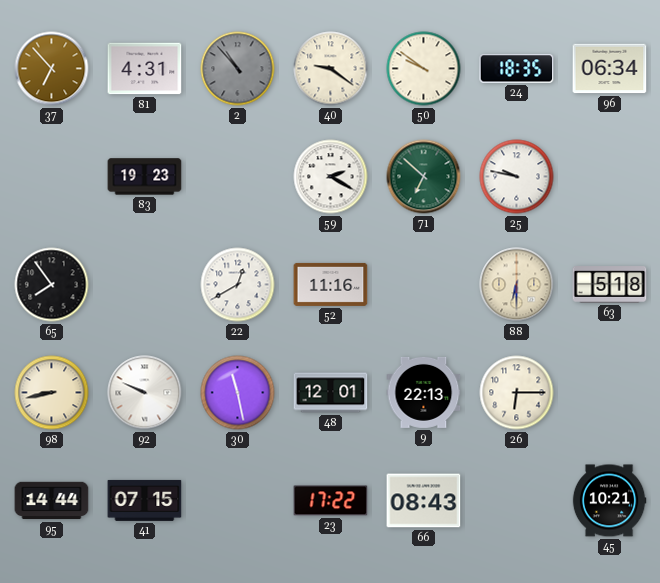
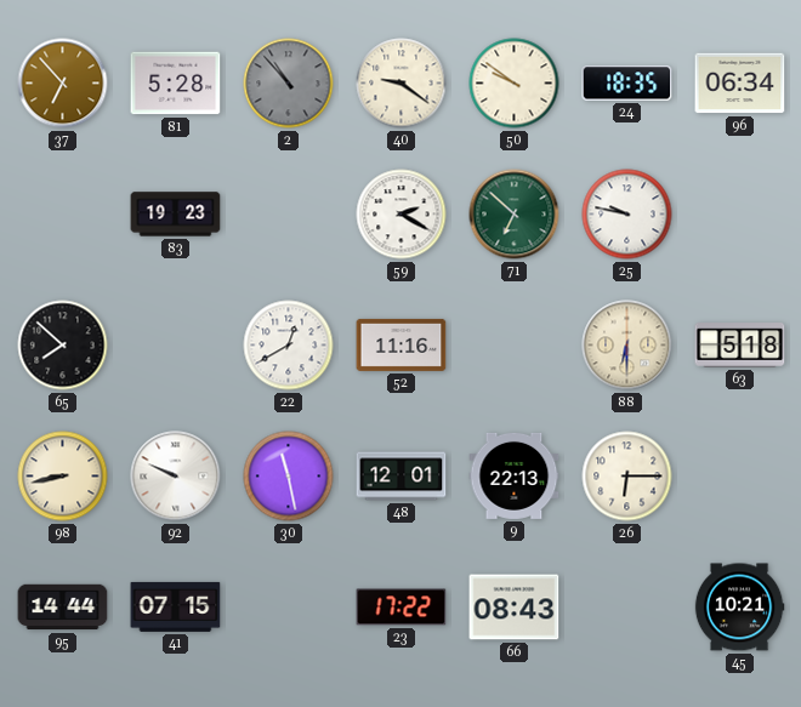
81: 4:31 -> 5:28 (176, 84)
65: 7:54 -> 7:52 (63, 346)
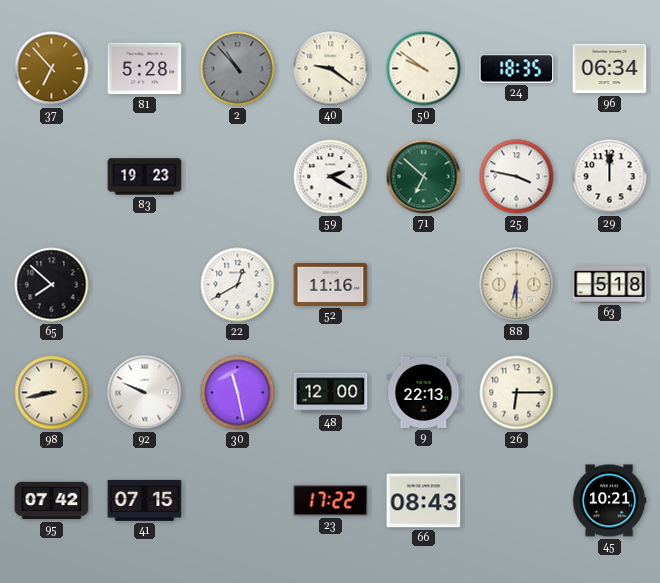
25: 9:47 -> 3:47 (517, 177)
29: none -> 12:00 (610, 177)
48: 12:01 -> 12:00 (331, 393)
95: 14:44 -> 07:42 (52, 501)
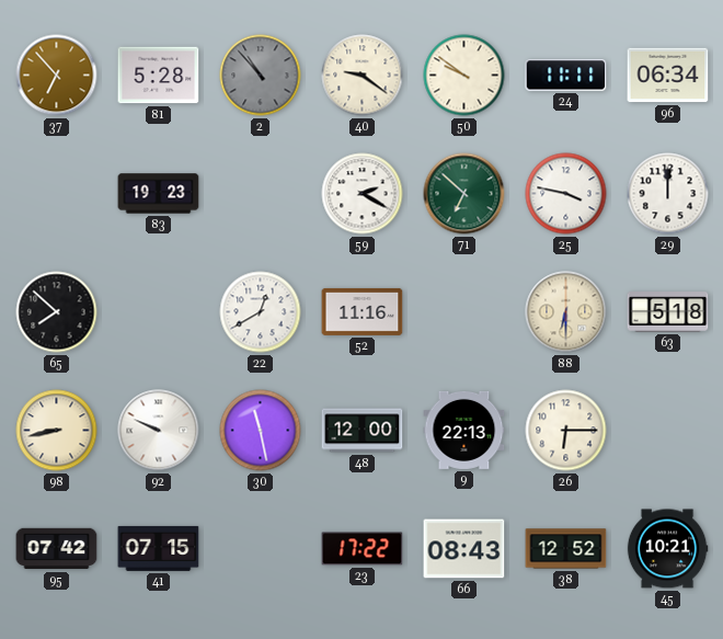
24: 18:35 -> 11:11 (566, 76)
38: none -> 12:52 (566, 549)
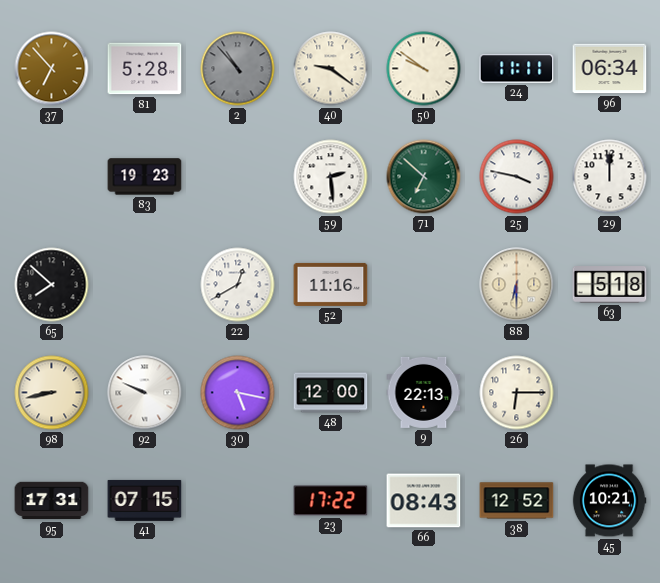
59: 2:20 -> 2:29 (331, 177)
30: 11:28 -> 5:17 (238, 393)
95: 07:42 -> 17:31 (52, 501)
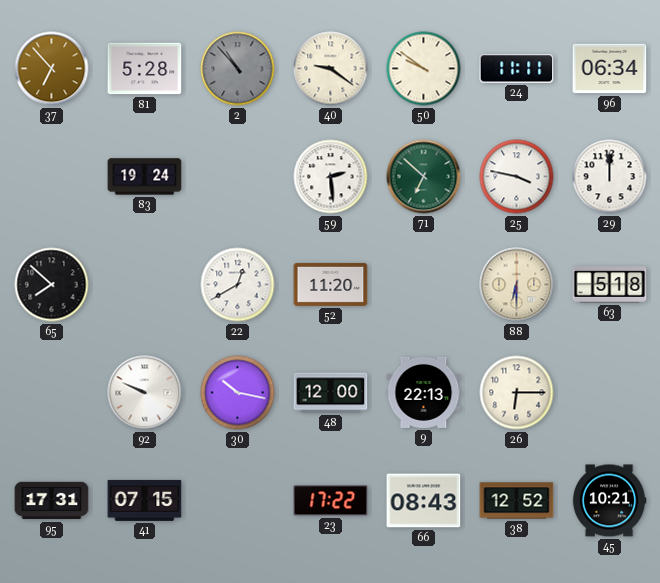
83: 19:23 -> 19:24 (145, 177)
52: 11:16 -> 11:20 (331, 284)
98: 8:43 -> none (52, 393)
30: 5:17 -> 10:17 (238, 393)
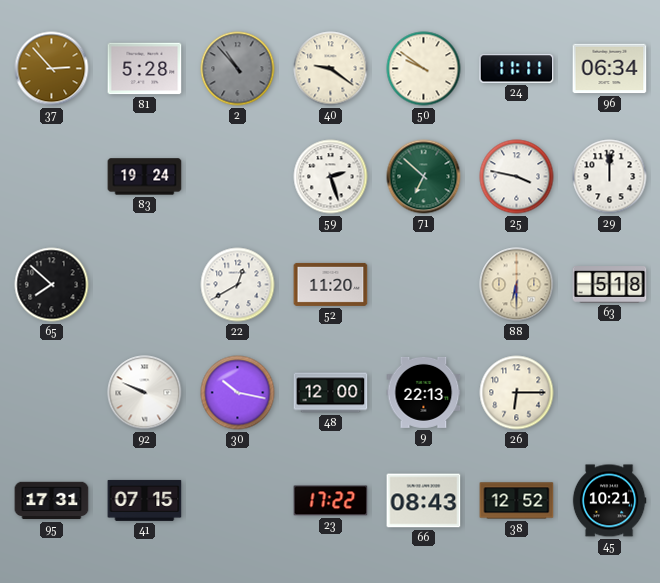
37: 6:53 -> 2:53 (52, 69)
59: 2:29 -> 2:27 (331, 177)
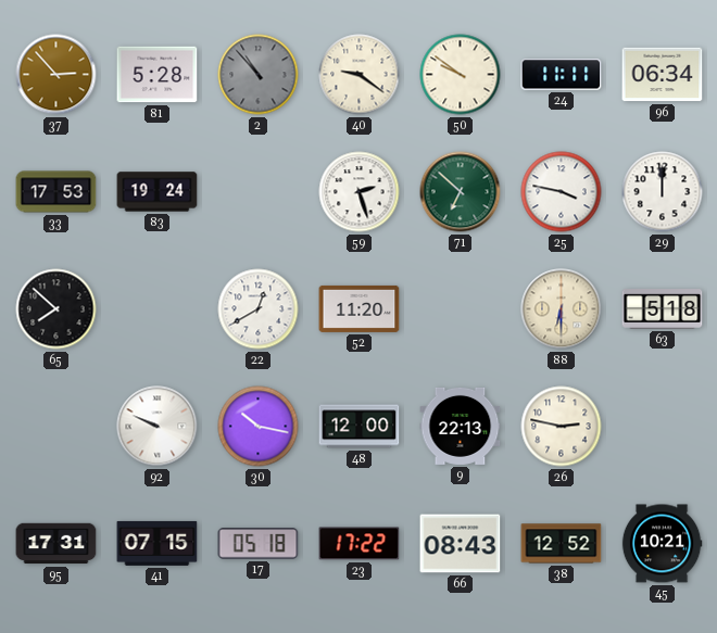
33: none -> 17:53 (56, 192)
26: 6:15 -> 2:47 (562, 427)
17: none -> 05:18 (259, 544)
